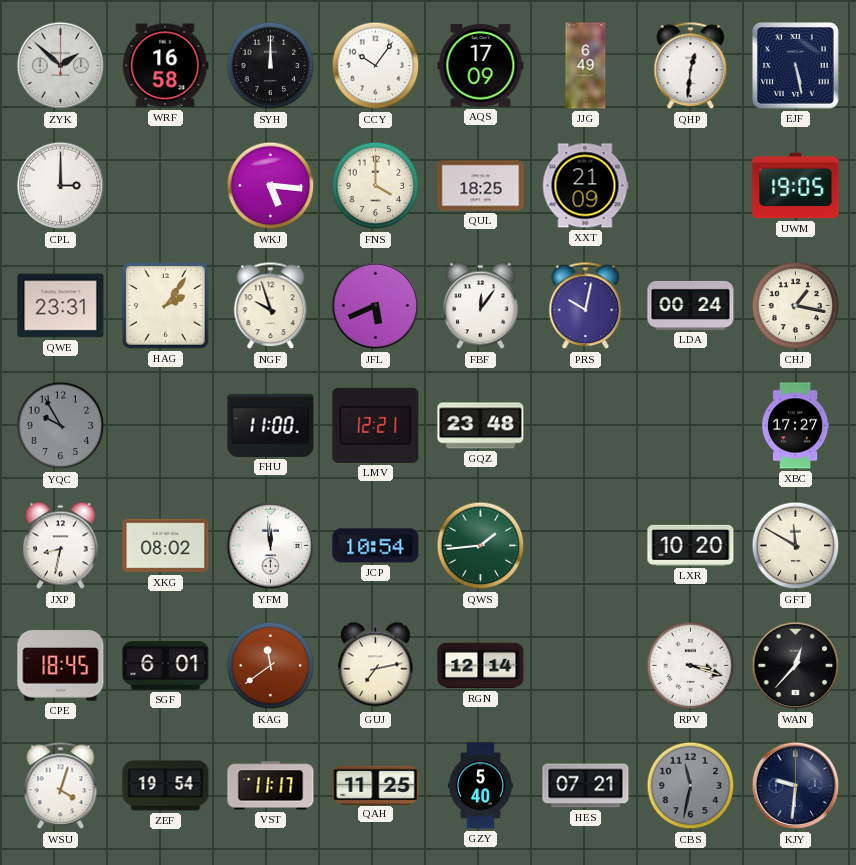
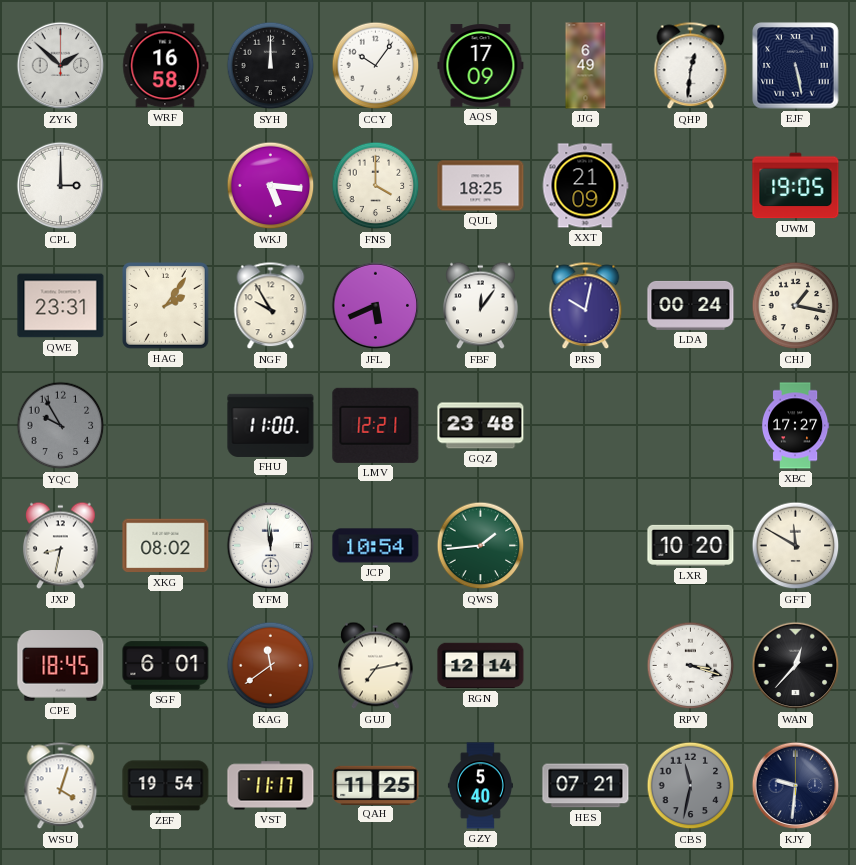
NGF: 9:57 -> 9:55 (271, 306)
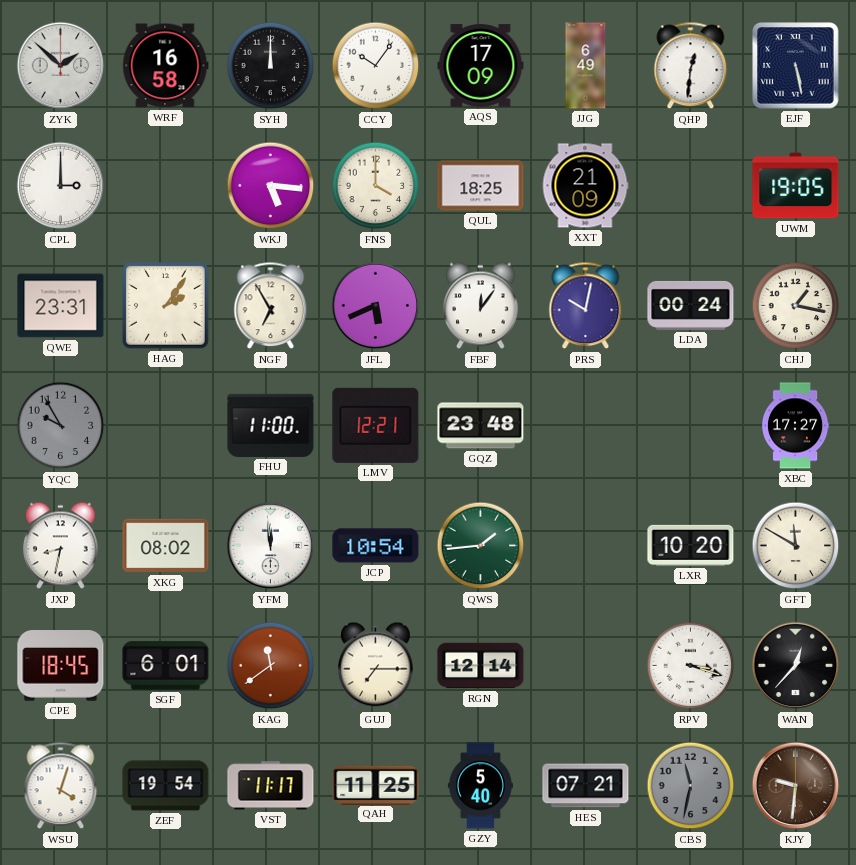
NGF: 9:55 -> 6:55 (271, 306)
GUJ: 7:13 -> 7:15 (376, 666)
KJY dial: navy -> brown (796, 786)
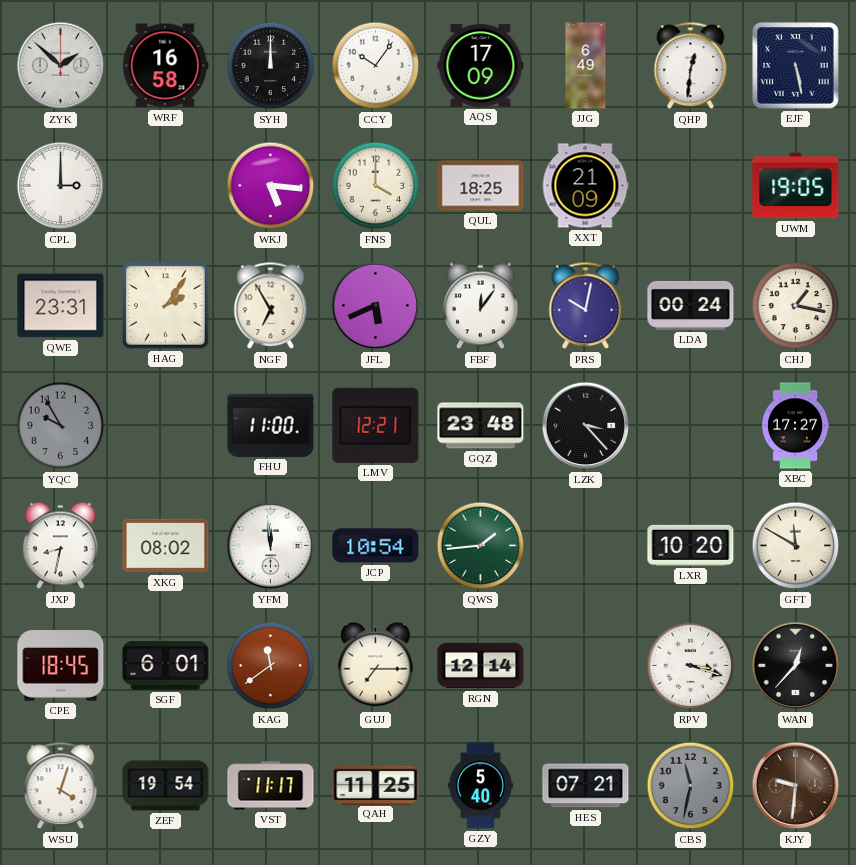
LZK: none -> 3:23 (586, 426)
